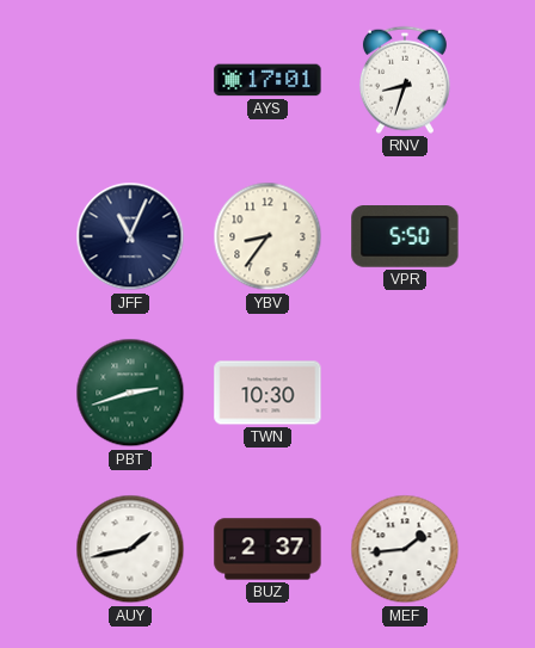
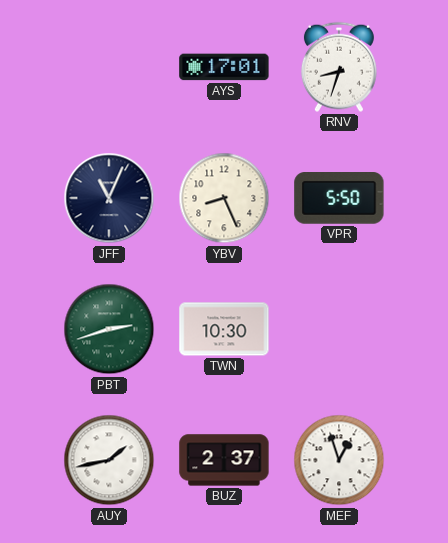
YBV: 8:36 -> 8:26 (224, 198)
MEF: 1:44 -> 12:57 (339, 460)
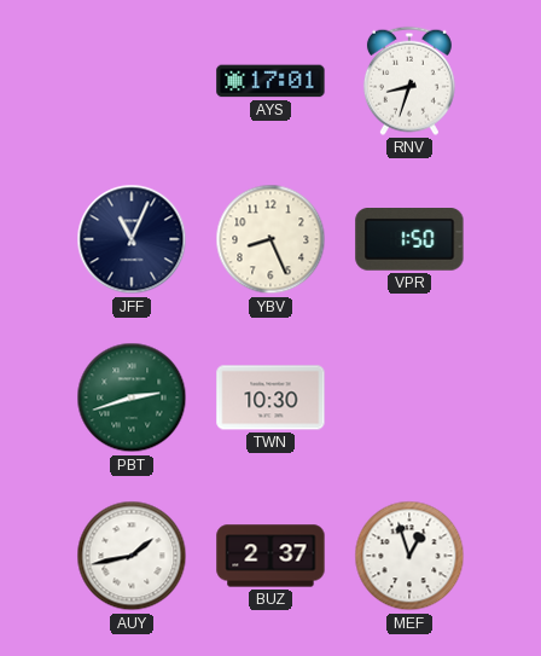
VPR: 5:50 -> 1:50 (409, 239)
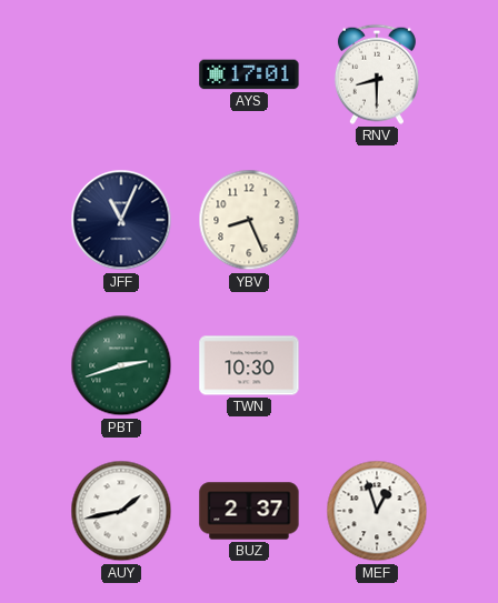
RNV: 8:33 -> 8:30 (377, 74)
VPR: 1:50 -> none (409, 239)
